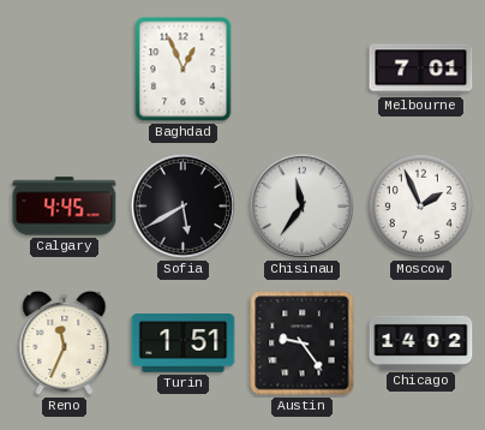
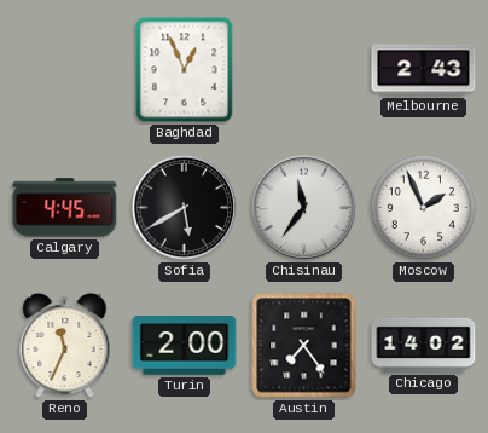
Melbourne: 7:01 -> 2:43 (424, 70)
Turin: 1:51 -> 2:00 (185, 346)
Austin: 9:24 -> 7:24 (304, 346)
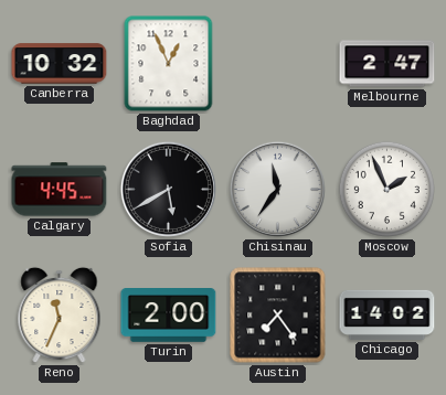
Canberra: none -> 10:32 (60, 64)
Melbourne: 2:43 -> 2:47 (387, 64)
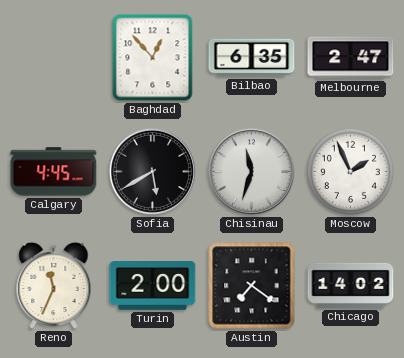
Canberra: 10:32 -> none (60, 64)
Baghdad: 12:56 -> 12:53 (153, 58)
Bilbao: none -> 6:35 (252, 58)
Chisinau: 11:36 -> 11:33 (251, 171)
Austin: 7:24 -> 7:21 (252, 286)
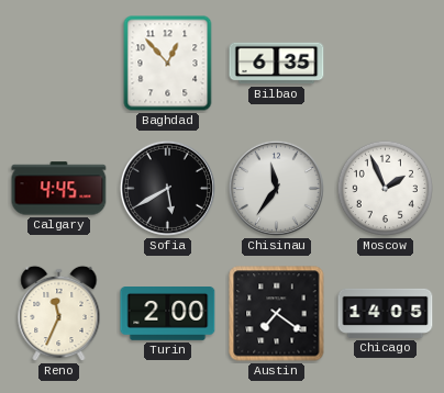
Melbourne: 2:47 -> none (351, 58)
Chisinau: 11:33 -> 11:36 (276, 188)
Chicago: 14:02 -> 14:05 (386, 313)
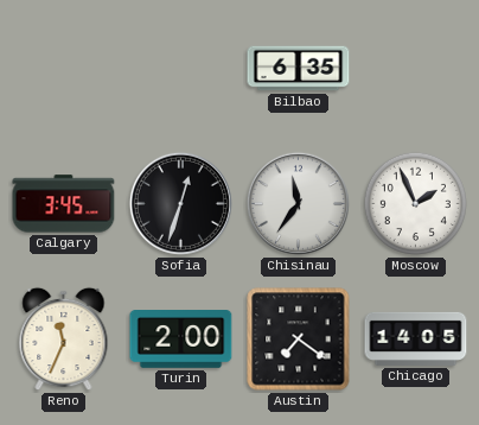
Baghdad: 12:53 -> none (168, 64)
Calgary: 4:45 -> 3:45 (64, 204)
Sofia: 5:40 -> 12:33 (180, 203)
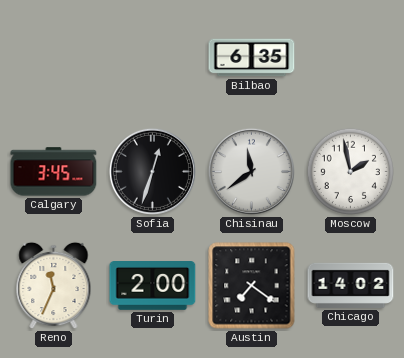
Chisinau: 11:36 -> 11:39 (251, 171)
Moscow: 1:56 -> 1:58 (350, 171)
Chicago: 14:05 -> 14:02 (351, 285)
